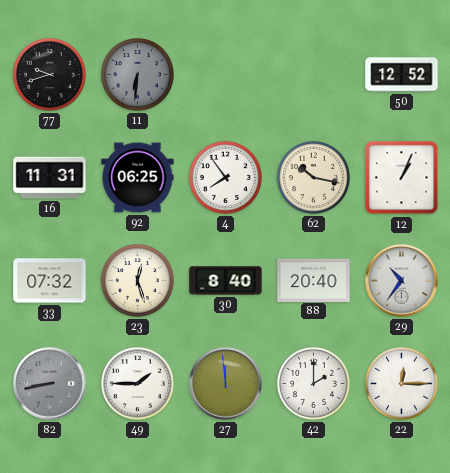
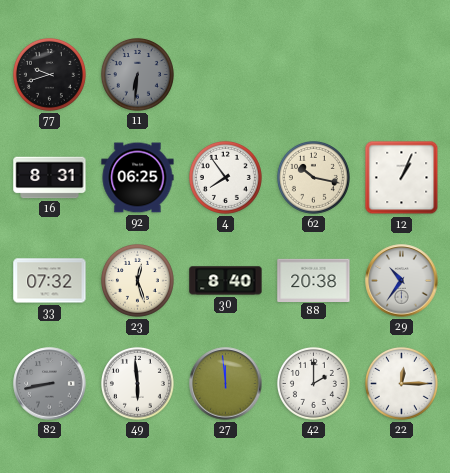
50: 12:52 -> none (402, 75)
16: 11:31 -> 8:31 (50, 178)
88: 20:40 -> 20:38 (314, 280)
49: 1:45 -> 5:59 (137, 383)
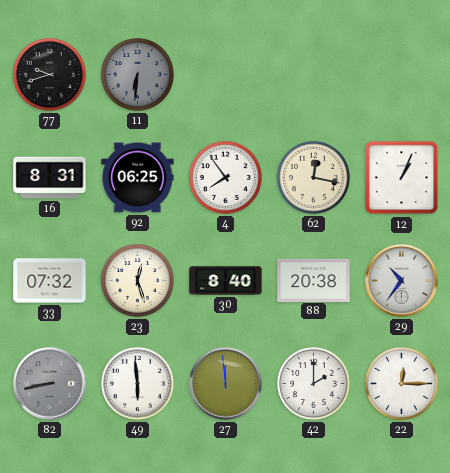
62: 10:17 -> 12:17 (313, 177)
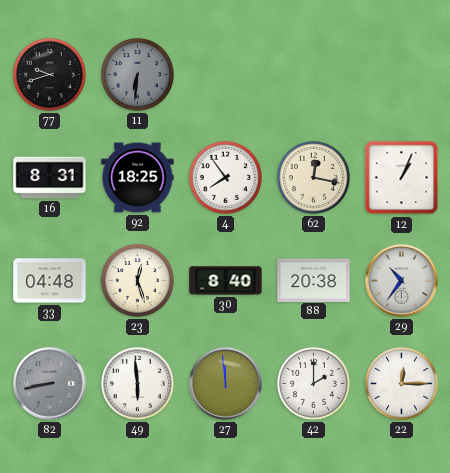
92: 06:25 -> 18:25 (138, 178)
33: 07:32 -> 04:48 (50, 281)
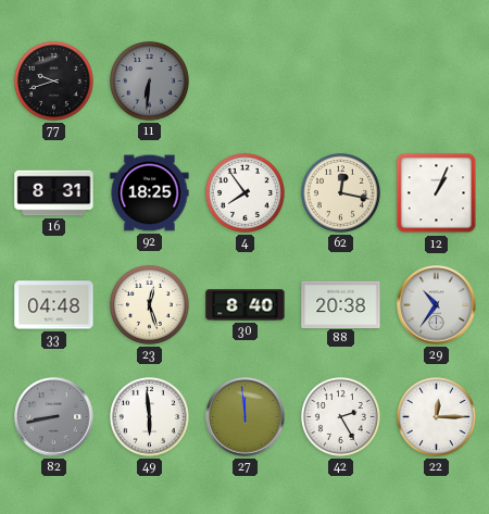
42: 2:00 -> 2:25 (340, 416)
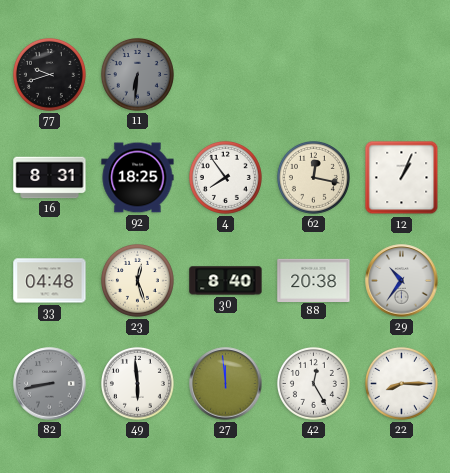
42: 2:25 -> 12:25 (313, 383)
22: 12:15 -> 8:15 (401, 383)
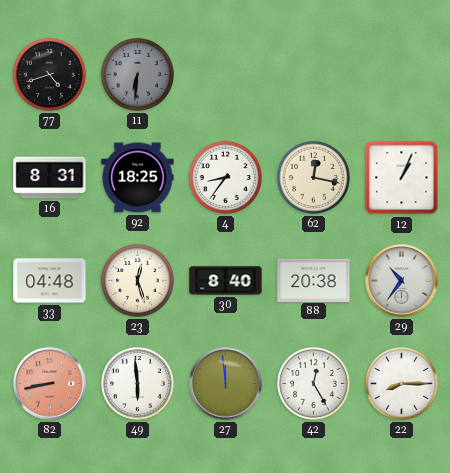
77: 9:42 -> 4:42 (49, 74)
4: 7:54 -> 8:36 (225, 177)
82 dial: grey -> salmon (50, 384)
